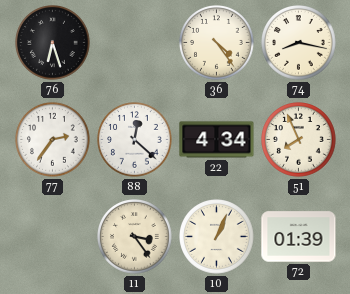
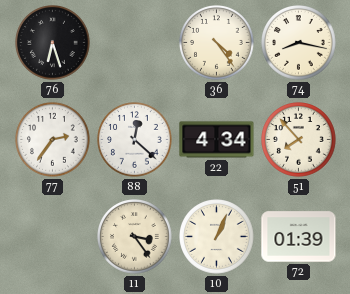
51: 7:56 -> 7:53 (299, 140)
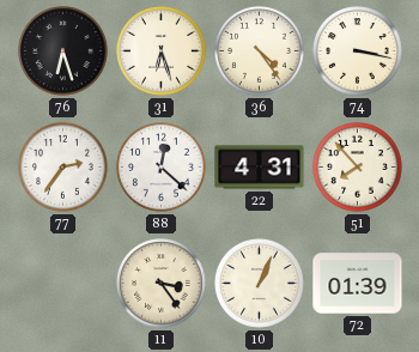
31: none -> 6:27 (162, 51)
74: 8:17 -> 3:17 (358, 51)
22: 4:34 -> 4:31 (260, 168)
